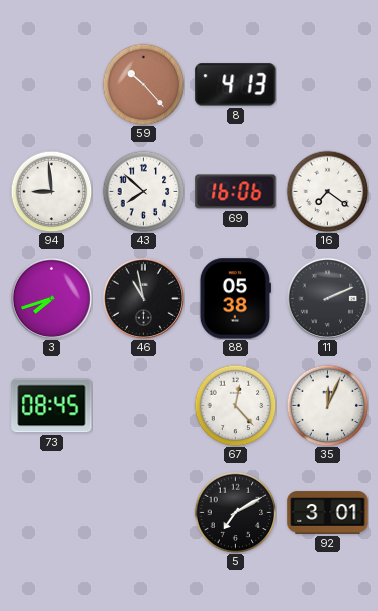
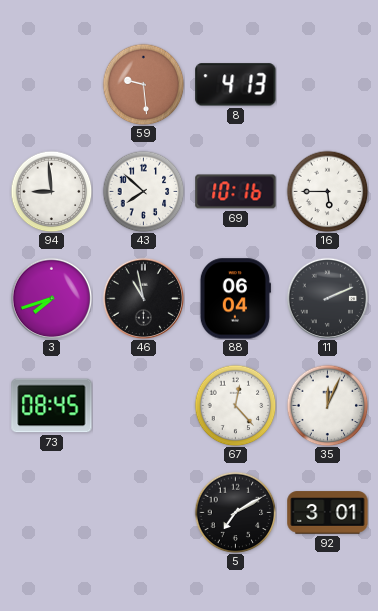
59: 10:23 -> 9:29 (143, 84)
69: 16:06 -> 10:16 (236, 192)
16: 7:21 -> 5:45 (327, 191)
88: 05:38 -> 06:04 (235, 299)
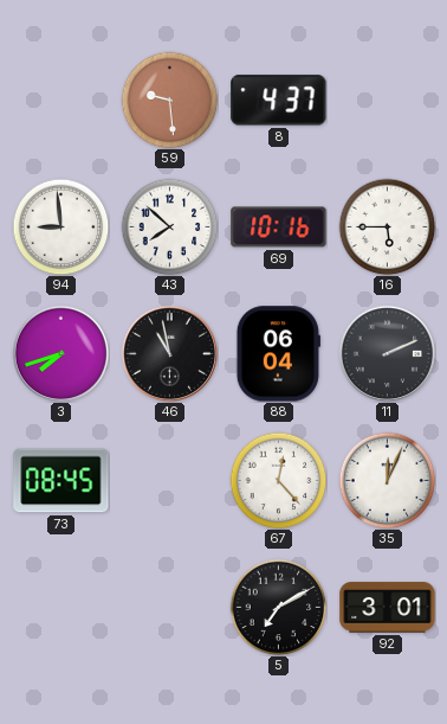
8: 4:13 -> 4:37 (279, 101)
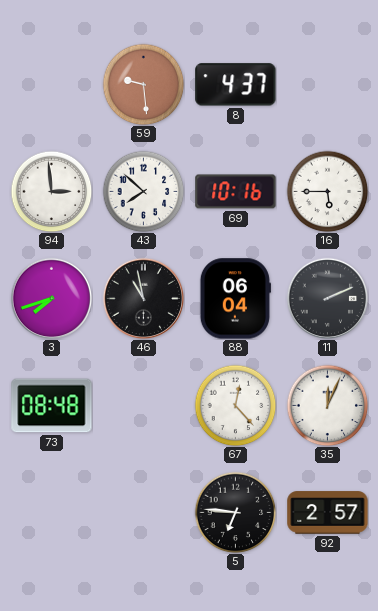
94: 8:59 -> 2:59 (51, 191)
73: 08:45 -> 08:48 (52, 406)
5: 7:10 -> 6:46 (235, 512)
92: 3:01 -> 2:57 (328, 513)
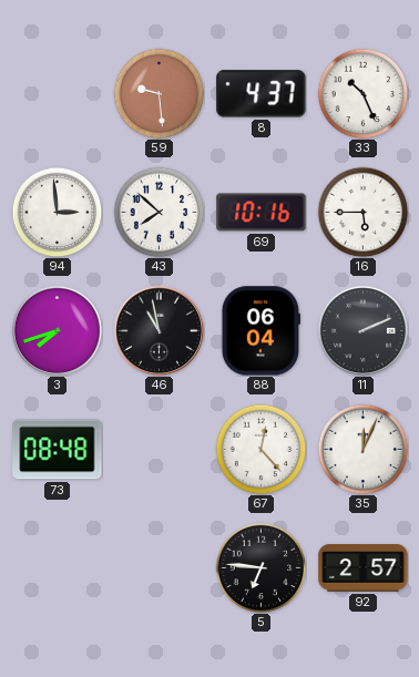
33: none -> 10:26 (362, 93)
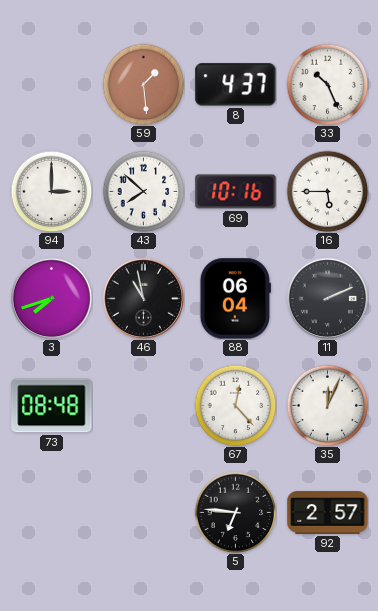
59: 9:29 -> 1:29 (143, 84)
94: 2:59 -> 3:00 (51, 191)
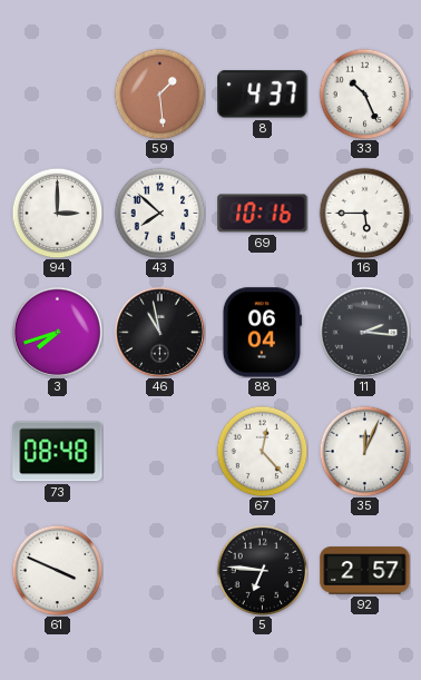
11: 2:11 -> 2:16 (364, 332)
61: none -> 3:49 (57, 570)
